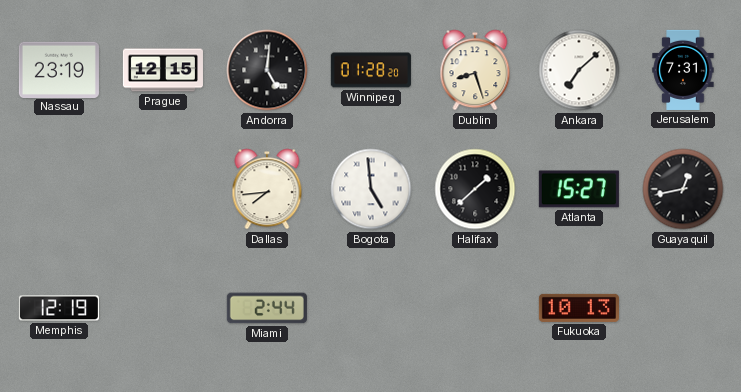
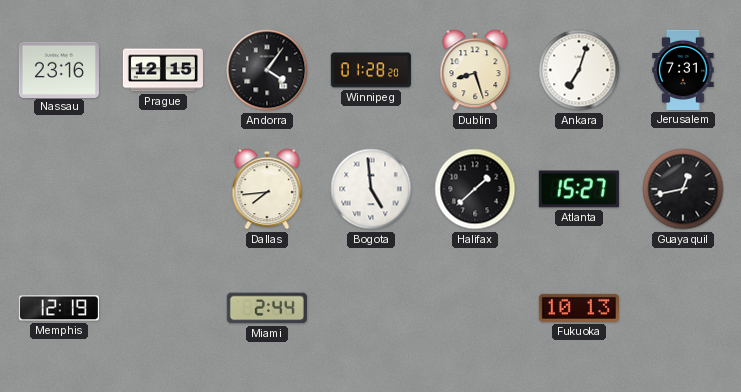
Nassau: 23:19 -> 23:16 (59, 69)
Andorra: 5:01 -> 4:06 (267, 70)
Ankara: 7:08 -> 7:03 (579, 70)
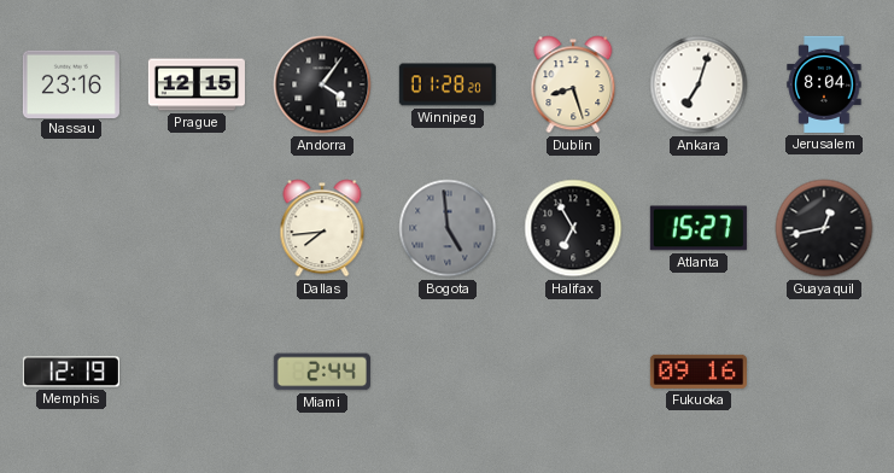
Jerusalem: 7:31 -> 8:04 (824, 84)
Bogota dial: white -> grey (448, 228)
Halifax: 1:38 -> 6:55 (573, 228)
Fukuoka: 10:13 -> 09:16 (699, 372)
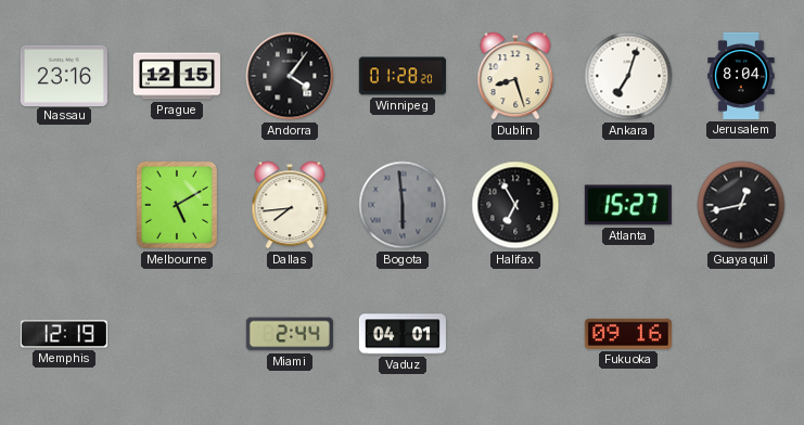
Melbourne: none -> 5:10 (177, 205)
Bogota: 4:59 -> 5:59 (403, 205)
Vaduz: none -> 04:01 (403, 334)
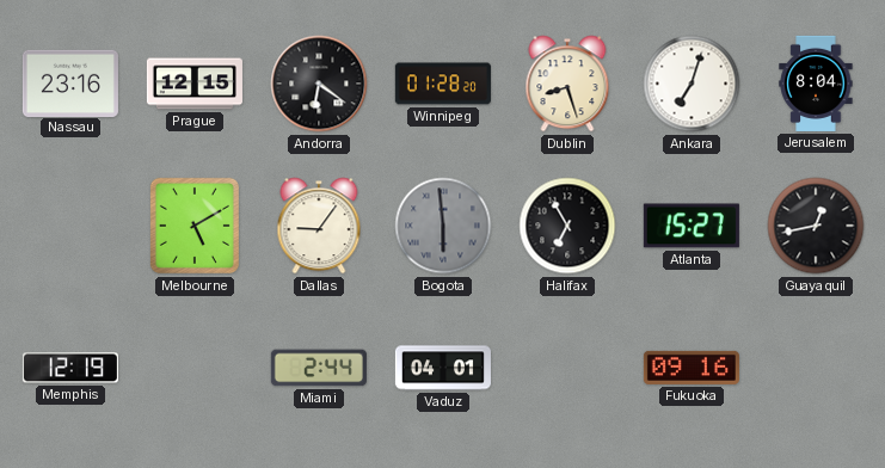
Andorra: 4:06 -> 6:21 (319, 84)
Dallas: 7:44 -> 9:06 (319, 226)
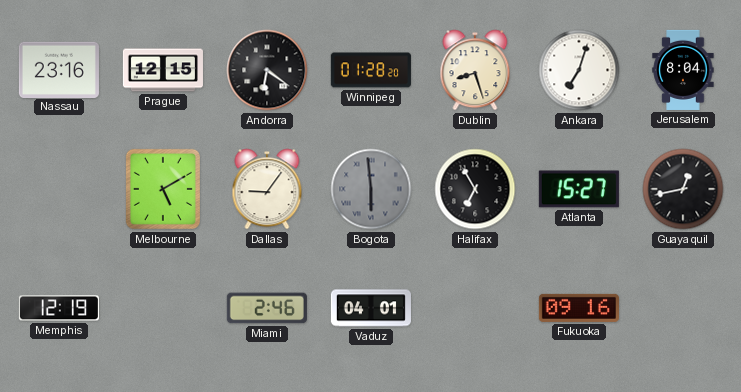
Miami: 2:44 -> 2:46 (267, 308)
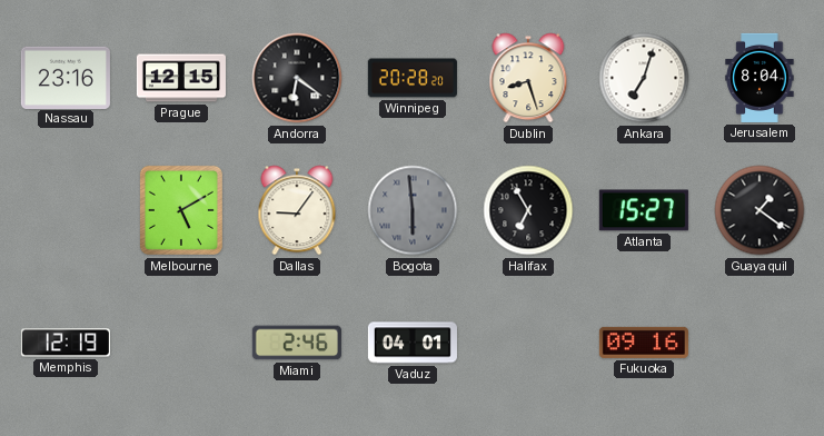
Winnipeg: 01:28 -> 20:28 (413, 78)
Guayaquil: 12:43 -> 1:21 (760, 210)
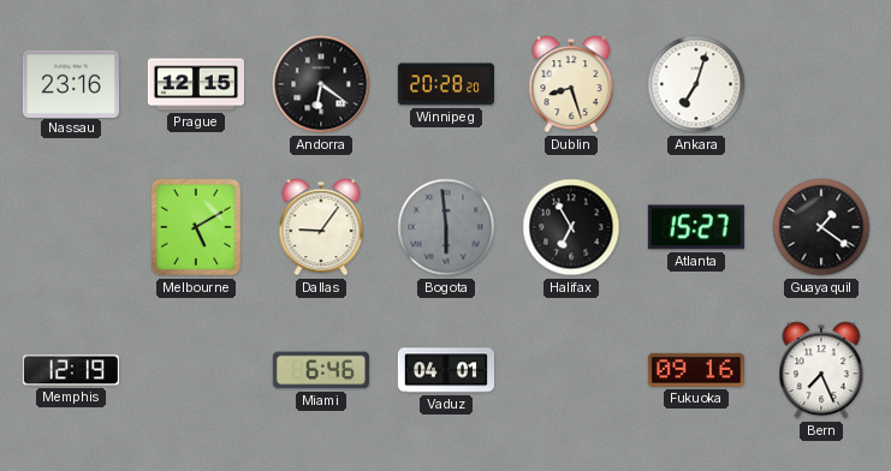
Jerusalem: 8:04 -> none (760, 78)
Miami: 2:46 -> 6:46 (321, 370)
Bern: none -> 7:26 (821, 370)
